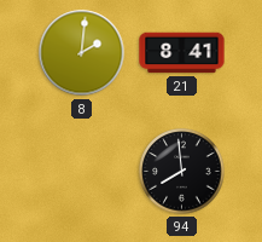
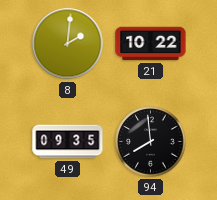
21: 8:41 -> 10:22 (151, 44)
49: none -> 09:35 (68, 142)
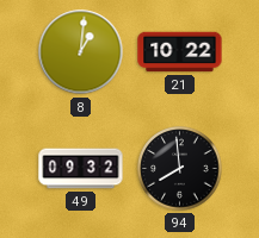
8: 2:01 -> 1:01 (81, 52)
49: 09:35 -> 09:32 (81, 169)
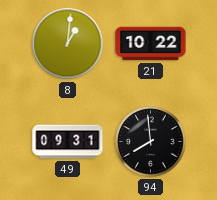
49: 09:32 -> 09:31 (68, 142)
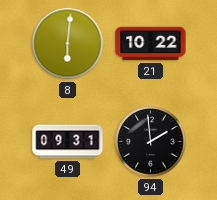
8: 1:01 -> 6:01 (68, 44)
94: 7:59 -> 1:59 (151, 142)
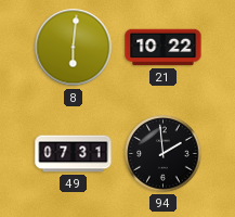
49: 09:31 -> 07:31 (74, 154)
